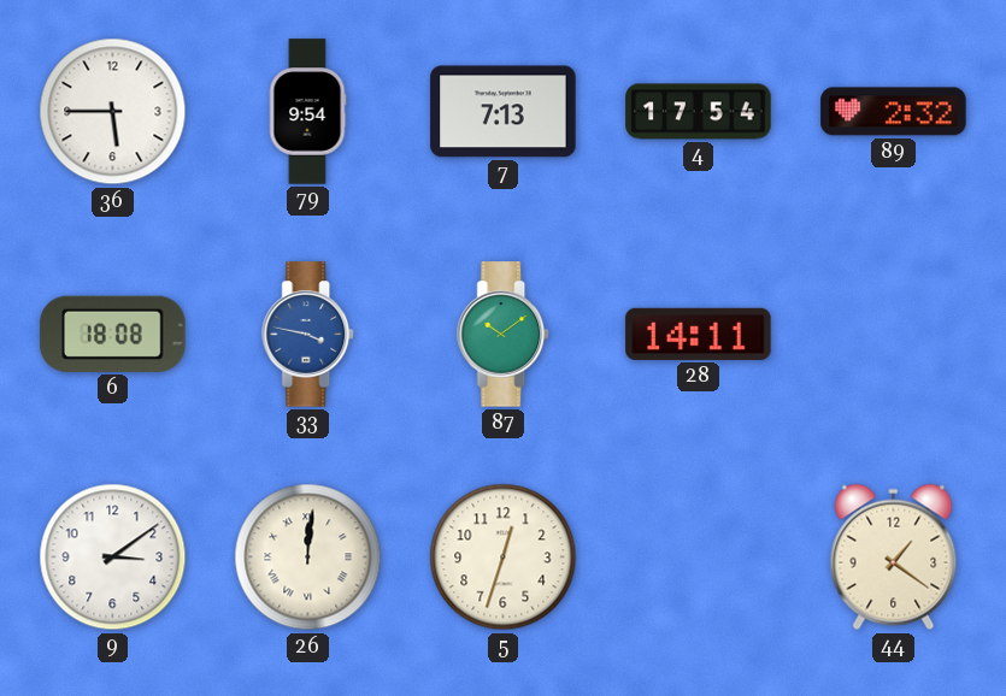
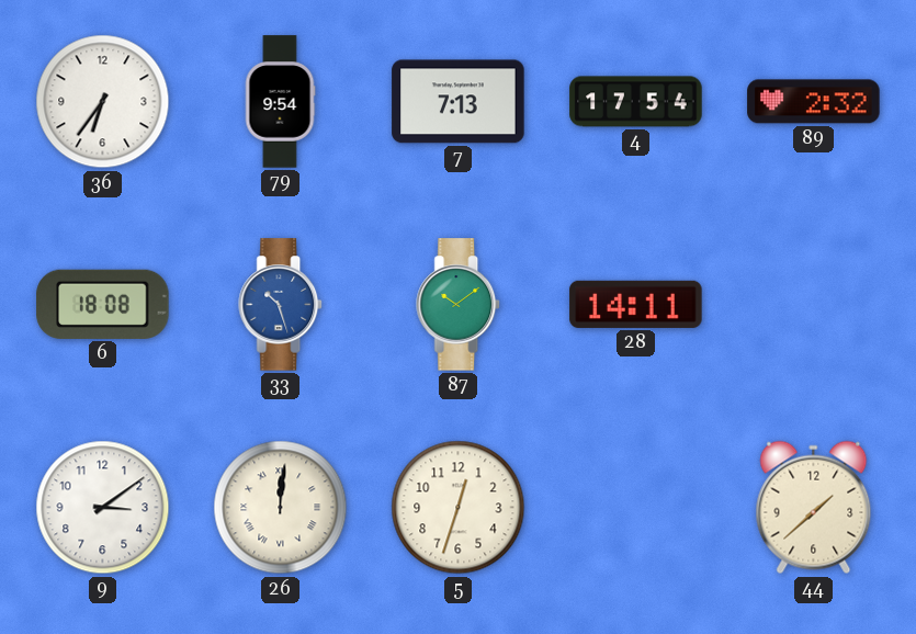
36: 5:45 -> 6:36 (103, 102)
33: 3:47 -> 10:27 (281, 305)
44: 1:21 -> 1:38 (814, 508)
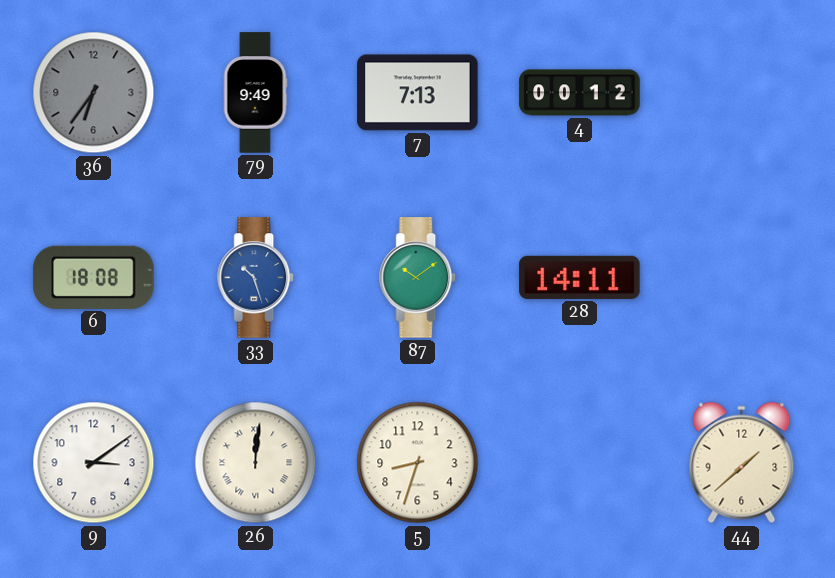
36 dial: white -> grey (94, 93)
79: 9:54 -> 9:49 (255, 93)
4: 17:54 -> 00:12 (580, 93)
89: 2:32 -> none (814, 102)
5: 12:33 -> 8:33 (418, 463)
